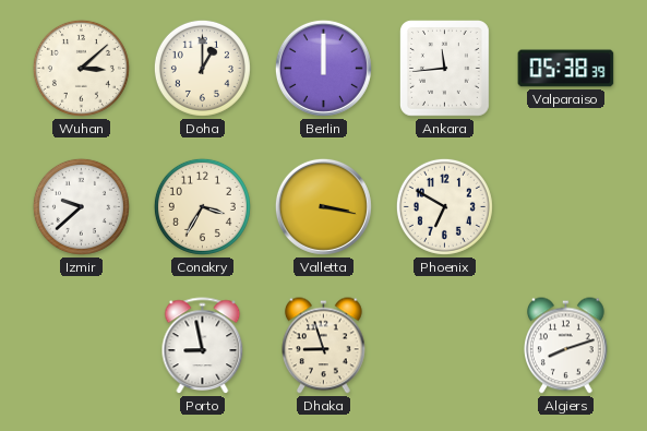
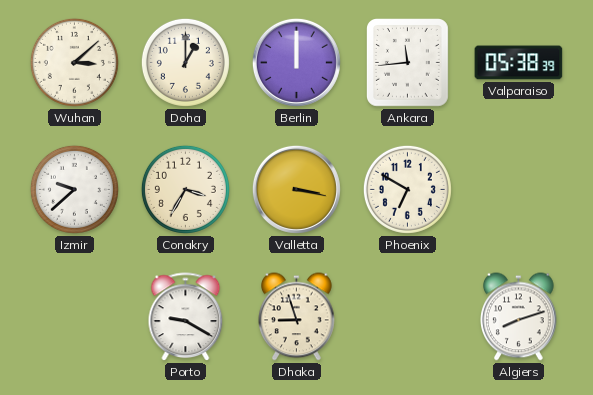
Porto: 8:58 -> 9:20 (186, 317)
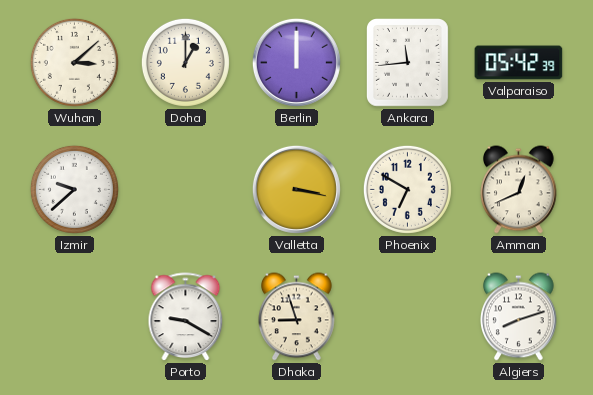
Valparaiso: 05:38 -> 05:42 (519, 63)
Conakry: 3:35 -> none (185, 189)
Amman: none -> 12:41 (519, 190)
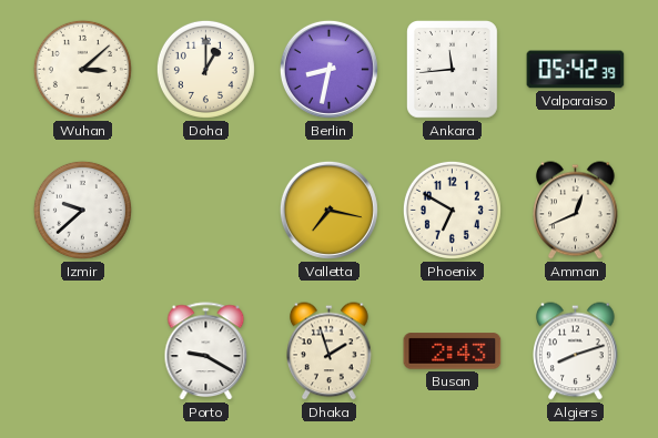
Berlin: 12:00 -> 8:32 (328, 69)
Valletta: 3:17 -> 7:17 (328, 210)
Dhaka: 8:57 -> 1:57 (330, 352)
Busan: none -> 2:43 (453, 352)
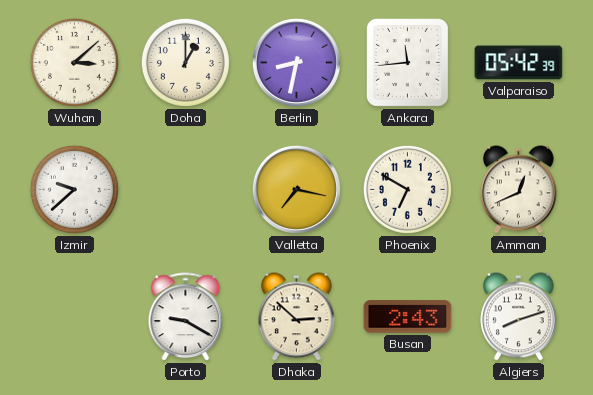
Dhaka: 1:57 -> 2:52 (297, 317)
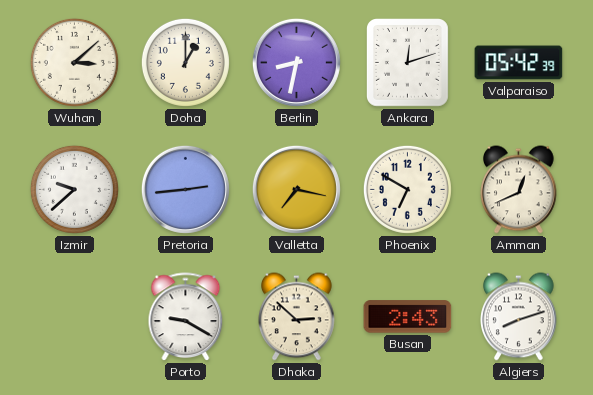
Ankara: 11:44 -> 12:12 (408, 63)
Pretoria: none -> 2:44 (185, 189)
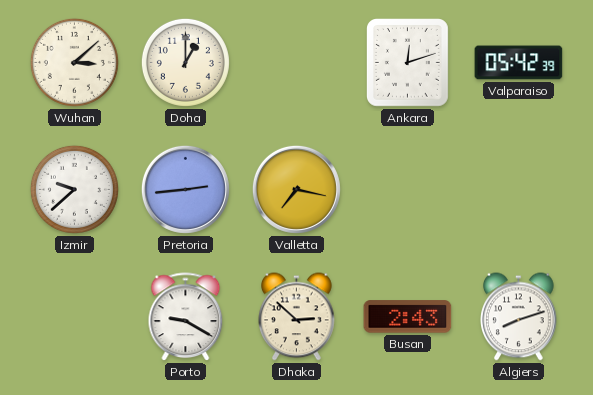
Berlin: 8:32 -> none (296, 62)
Phoenix: 6:50 -> none (407, 189)
Amman: 12:41 -> none (519, 190)
